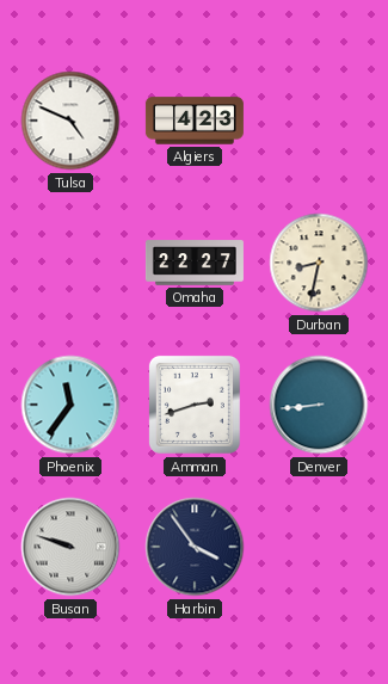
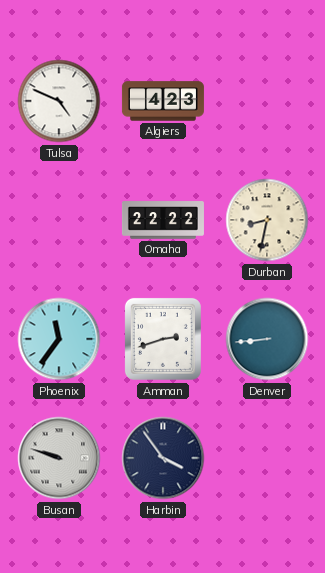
Omaha: 22:27 -> 22:22 (163, 220)
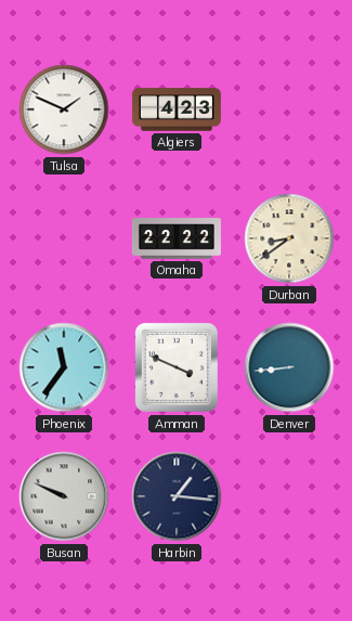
Tulsa: 4:49 -> 1:49 (64, 109)
Durban: 8:32 -> 8:39 (289, 238)
Amman: 2:42 -> 3:49 (177, 367)
Busan: 9:48 -> 9:49 (64, 496)
Harbin: 3:54 -> 1:16 (177, 496)
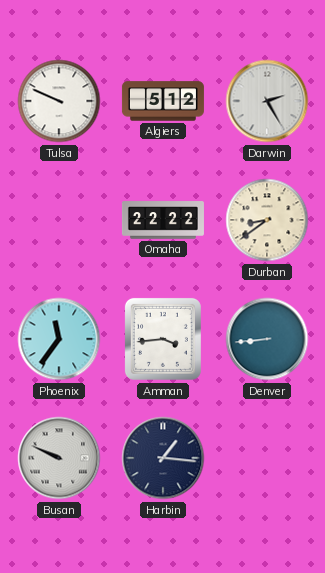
Tulsa: 1:49 -> 9:49 (59, 101)
Algiers: 4:23 -> 5:12 (163, 101)
Darwin: none -> 2:25 (267, 101)
Amman: 3:49 -> 3:44 (163, 339)
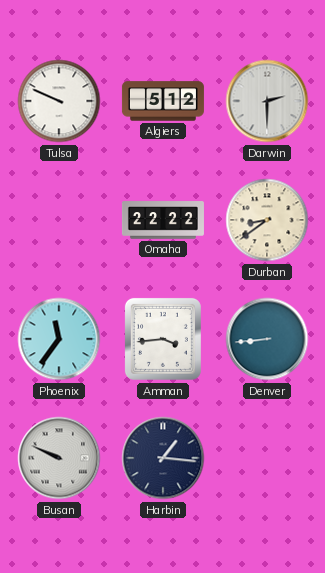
Darwin: 2:25 -> 2:30 (267, 101)
